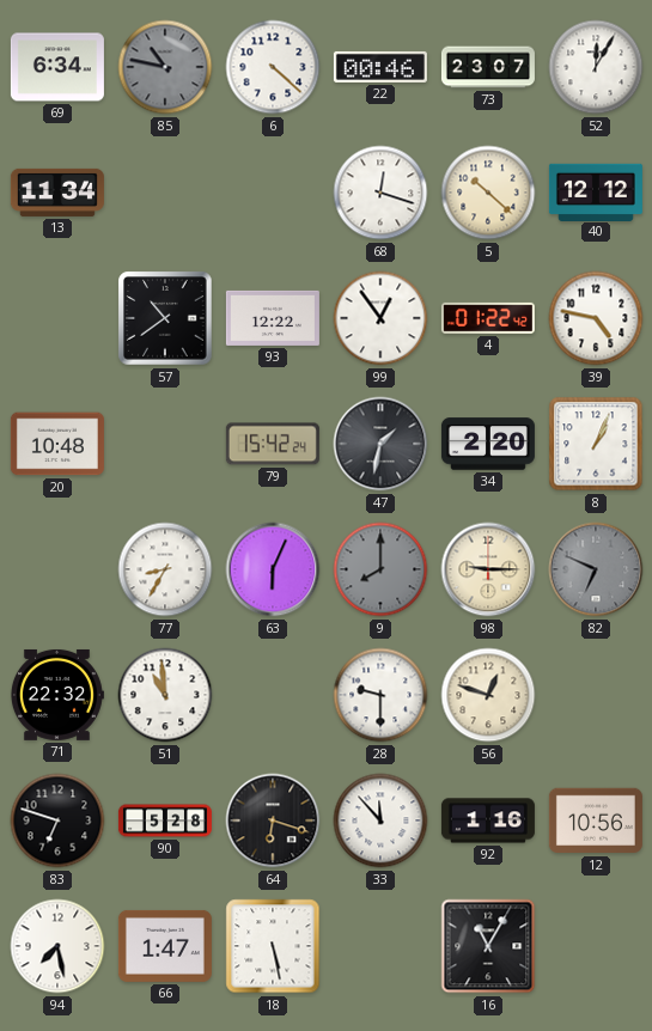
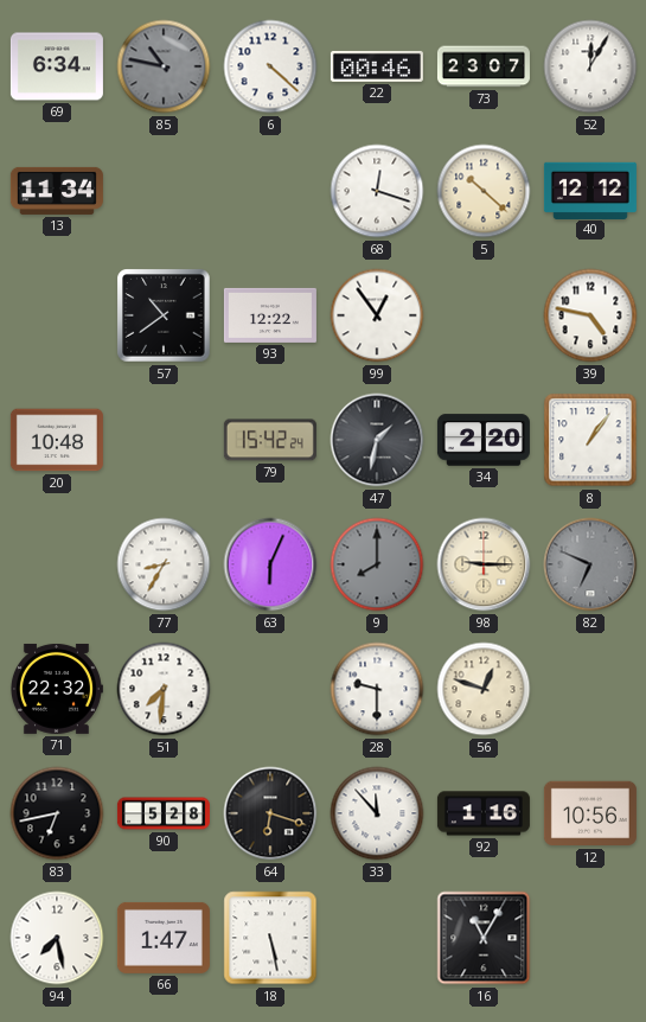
4: 01:22 -> none (488, 318)
8: 1:04 -> 1:06 (590, 440)
51: 10:59 -> 7:31 (164, 689)
83: 6:48 -> 6:43 (57, 813)
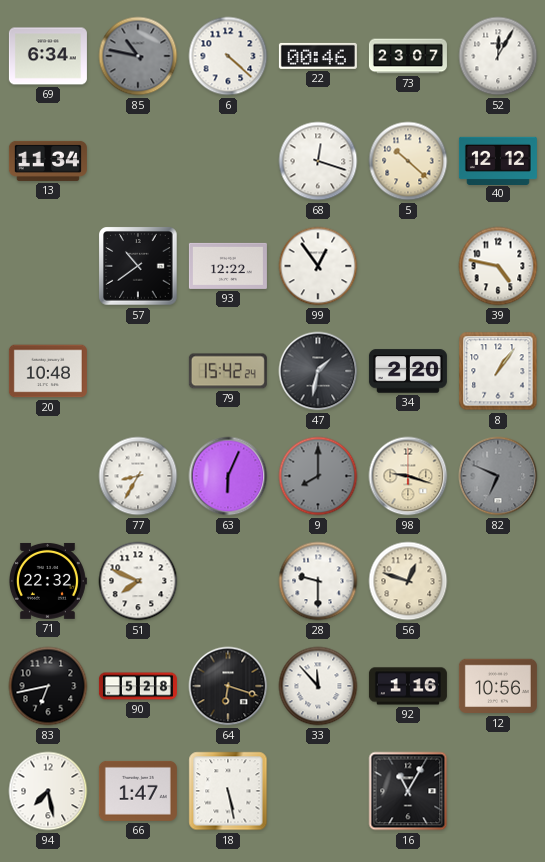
98: 9:15 -> 9:18 (408, 476)
51: 7:31 -> 7:49 (138, 581)
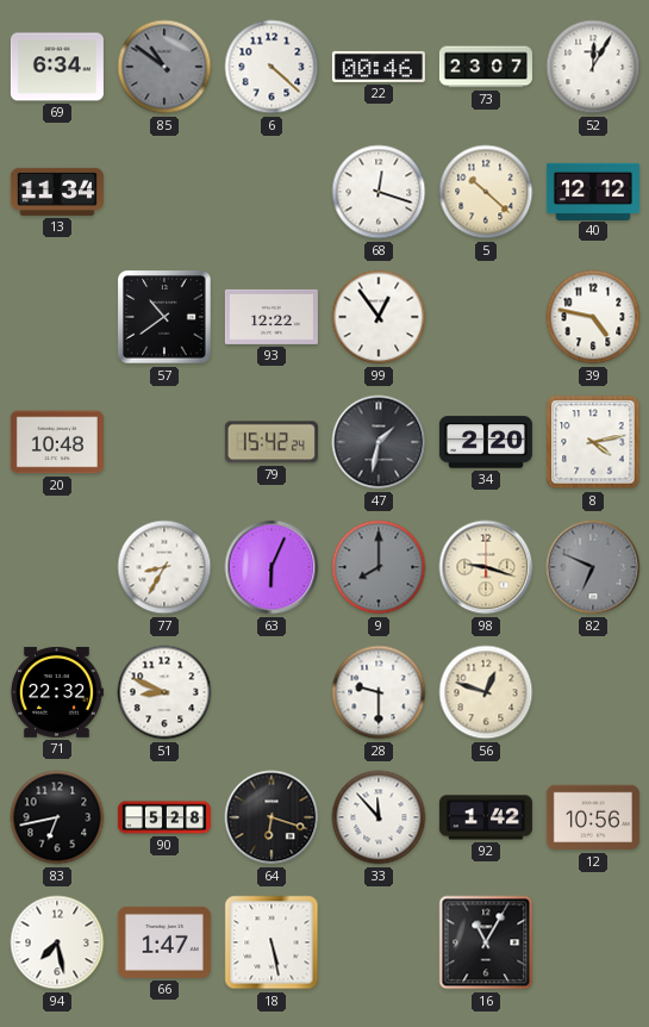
85: 10:47 -> 10:51 (164, 67)
8: 1:06 -> 4:13 (593, 442)
51: 7:49 -> 8:49 (164, 692)
92: 1:16 -> 1:42 (486, 817)
